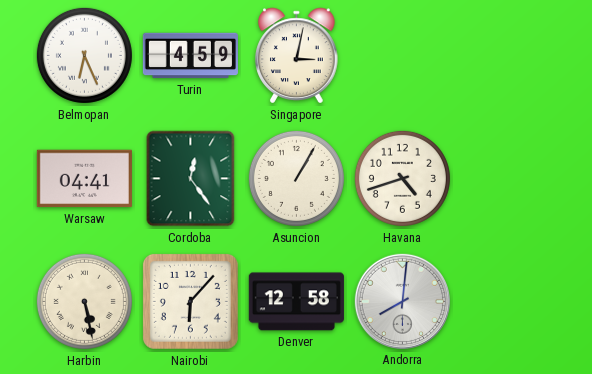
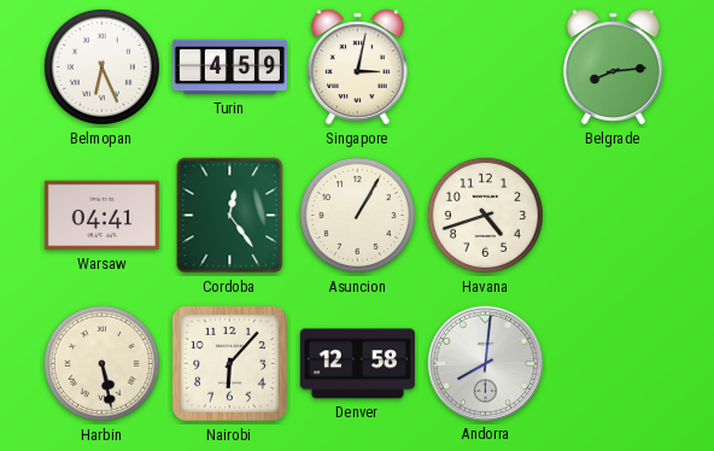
Belgrade: none -> 8:14 (614, 68)
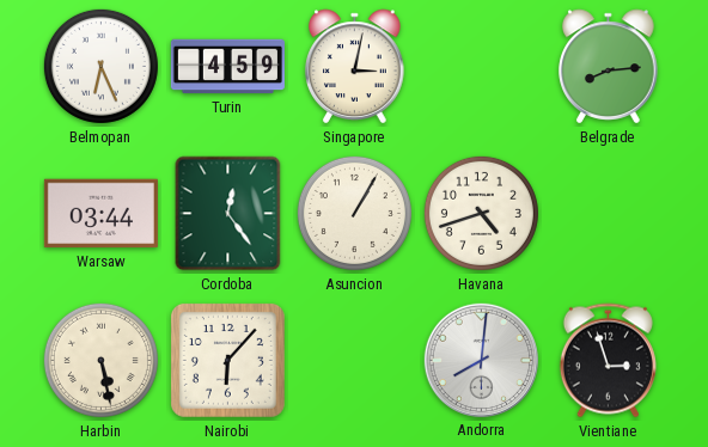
Warsaw: 04:41 -> 03:44 (100, 214)
Denver: 12:58 -> none (357, 364)
Vientiane: none -> 2:57 (608, 361)
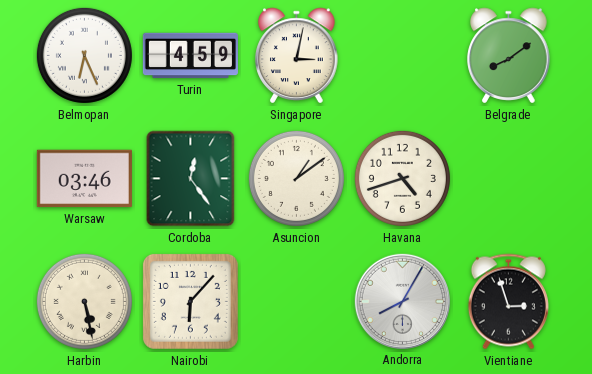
Belgrade: 8:14 -> 8:09 (509, 56)
Warsaw: 03:44 -> 03:46 (84, 179)
Asuncion: 1:05 -> 1:09 (296, 178)
Andorra: 8:01 -> 8:05 (402, 301)
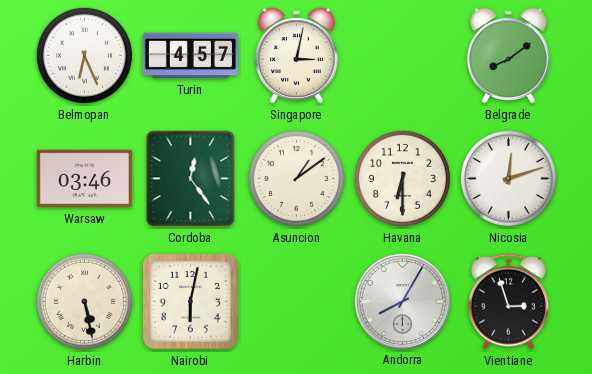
Turin: 4:59 -> 4:57 (190, 56)
Havana: 4:42 -> 6:30 (402, 178)
Nicosia: none -> 12:12 (508, 178)
Nairobi: 6:07 -> 6:02 (190, 301)
